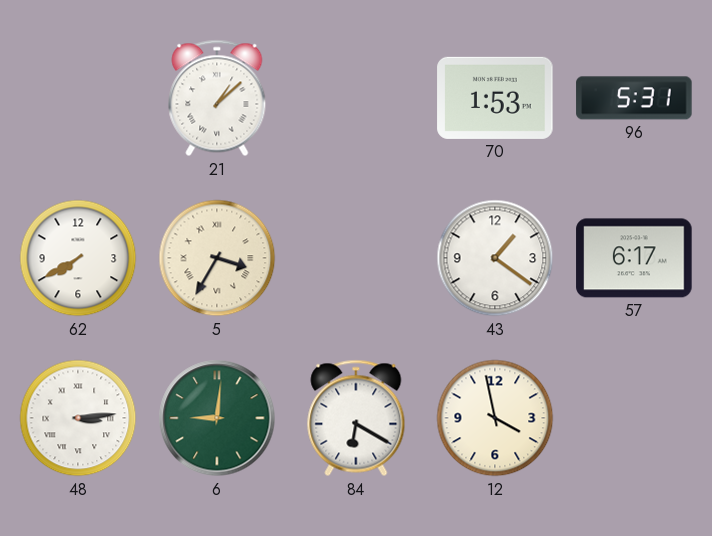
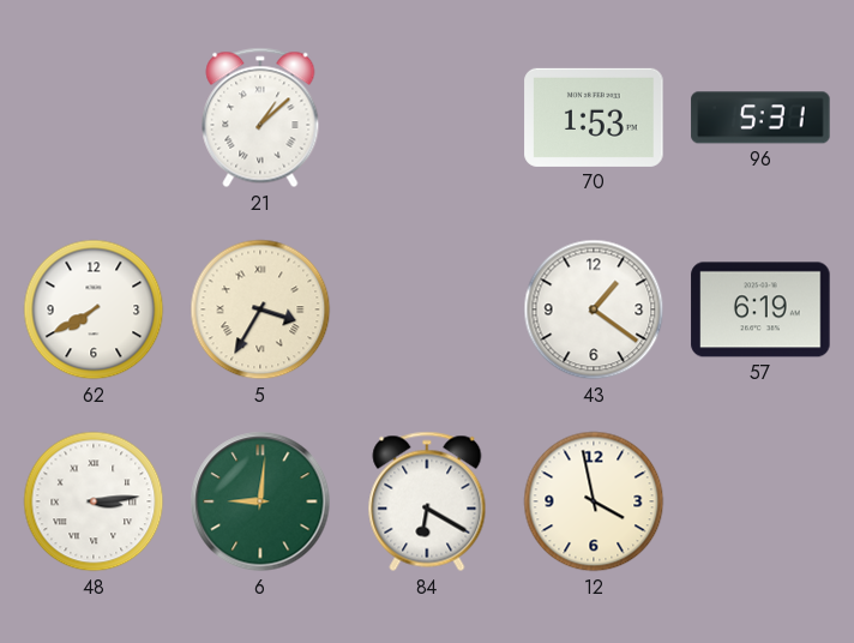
57: 6:17 -> 6:19 (760, 310)
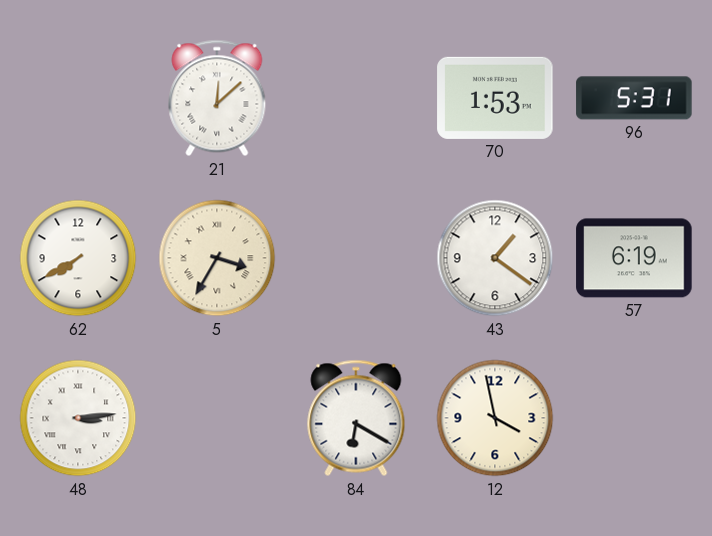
21: 1:08 -> 12:08 (217, 98)
6: 9:01 -> none (260, 501)
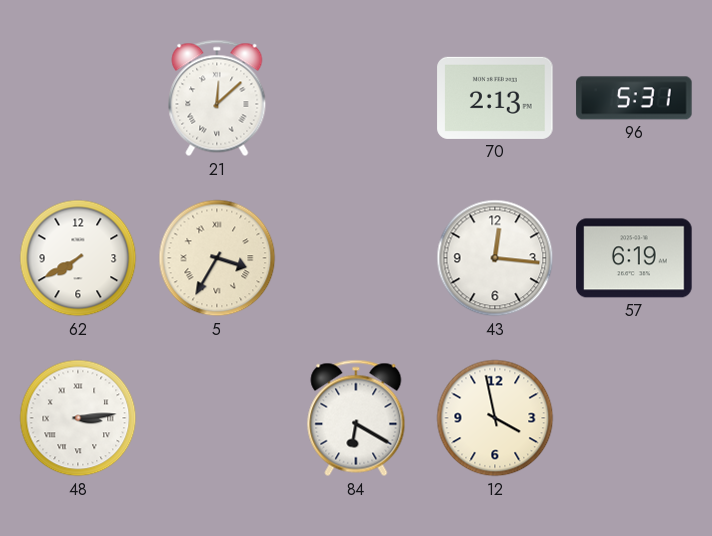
70: 1:53 -> 2:13 (495, 98)
43: 1:21 -> 12:16 (495, 258)
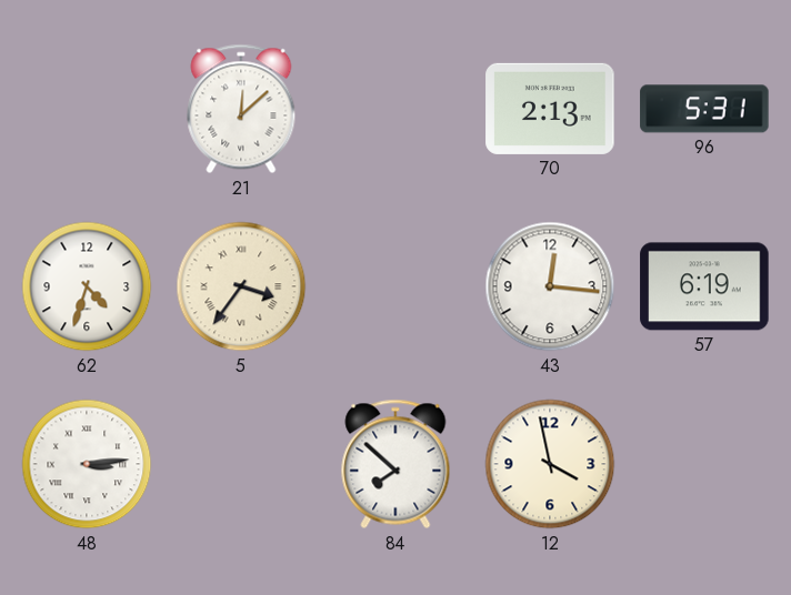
62: 7:40 -> 4:33 (87, 286)
5: 3:35 -> 3:36 (241, 286)
84: 6:20 -> 7:52 (395, 464)
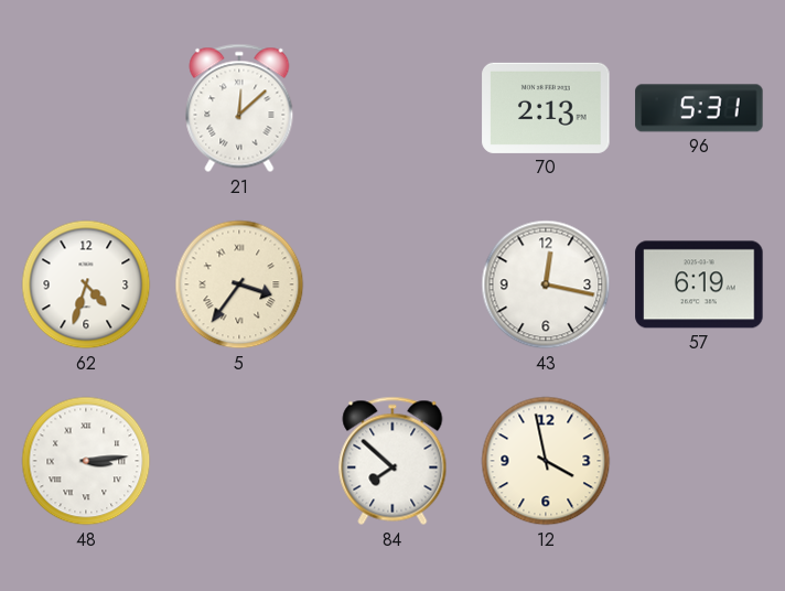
43: 12:16 -> 12:17 (546, 284)
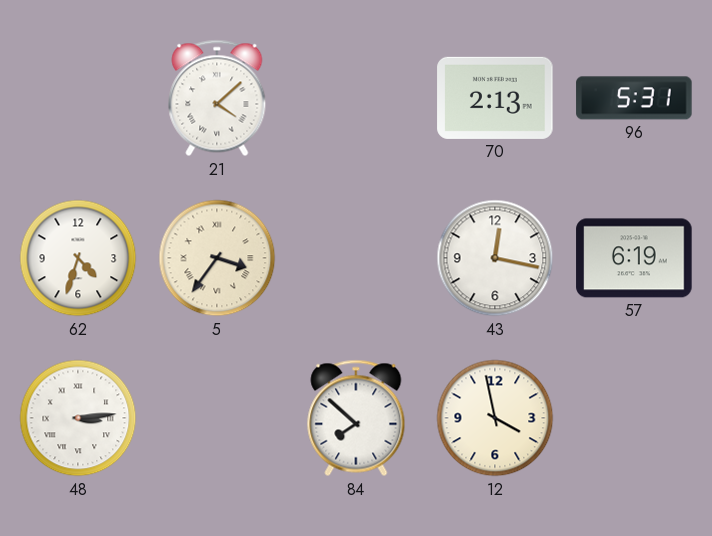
21: 12:08 -> 4:08 (217, 98)
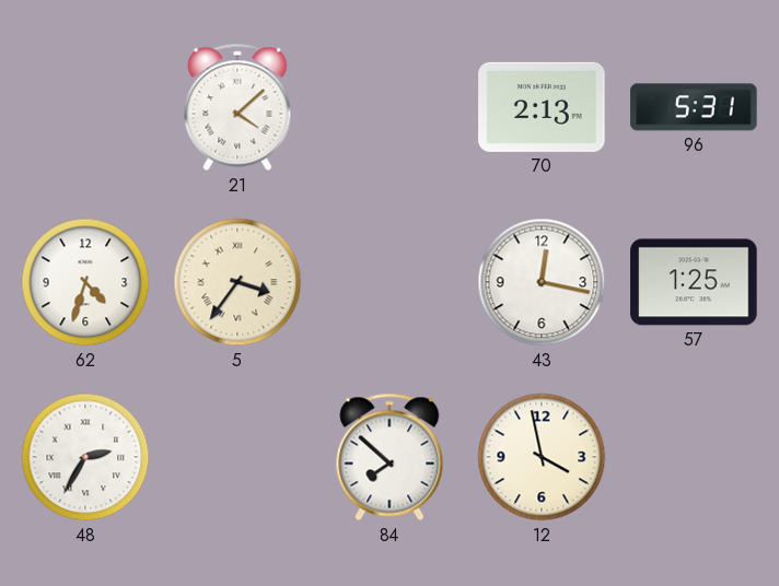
57: 6:19 -> 1:25 (694, 282)
48: 3:14 -> 2:35 (85, 457)
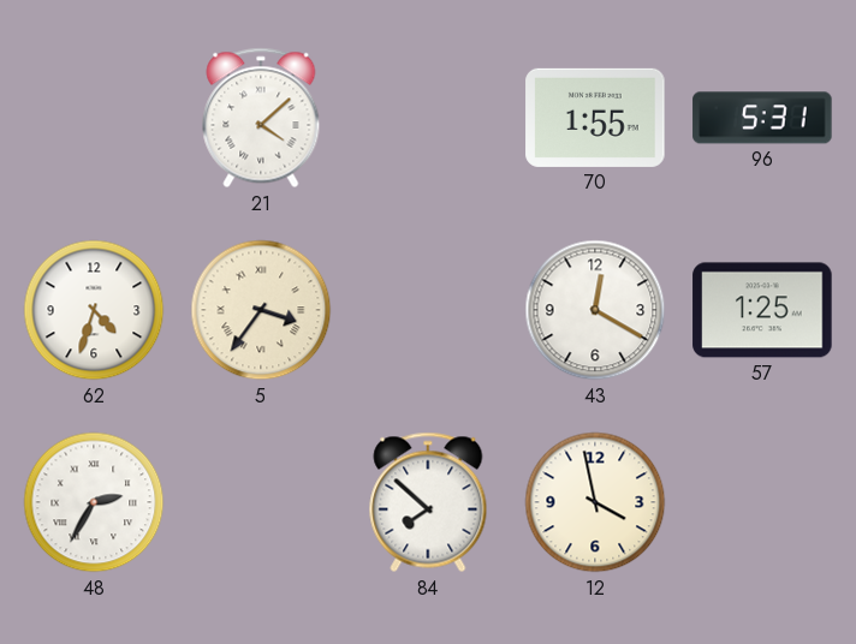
70: 2:13 -> 1:55 (595, 118)
43: 12:17 -> 12:20 (595, 310)
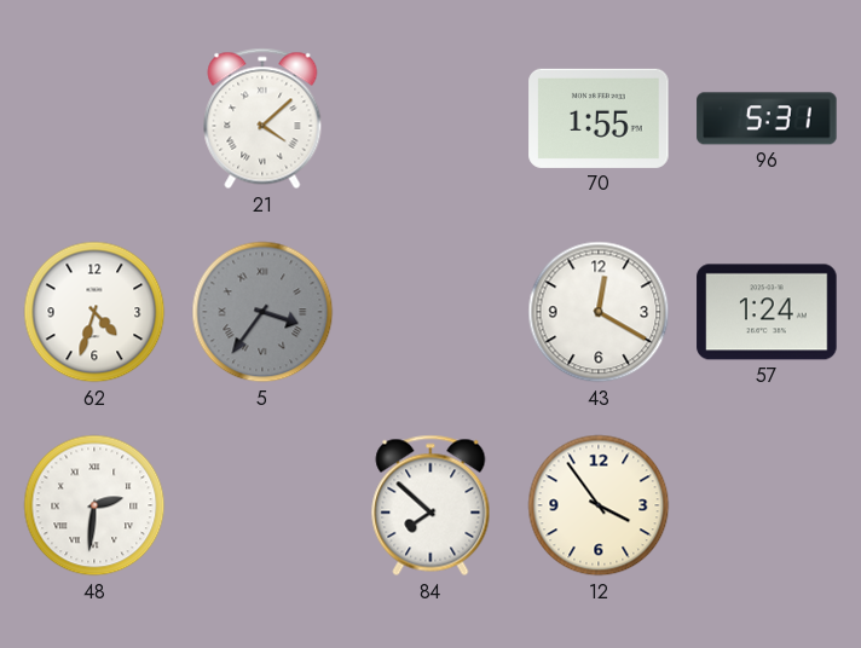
5 dial: cream -> grey (262, 312)
57: 1:25 -> 1:24 (767, 312)
48: 2:35 -> 2:31 (94, 505)
12: 3:58 -> 3:54 (599, 505)
